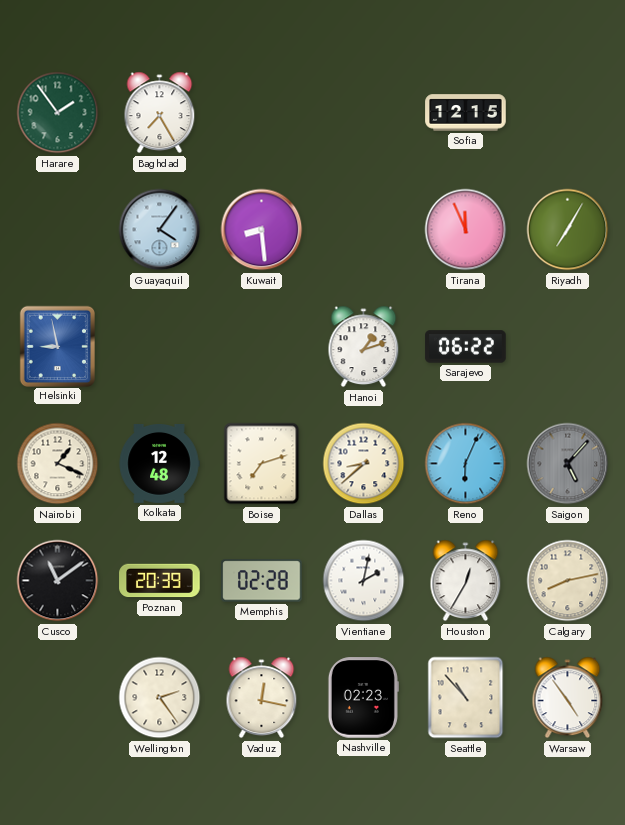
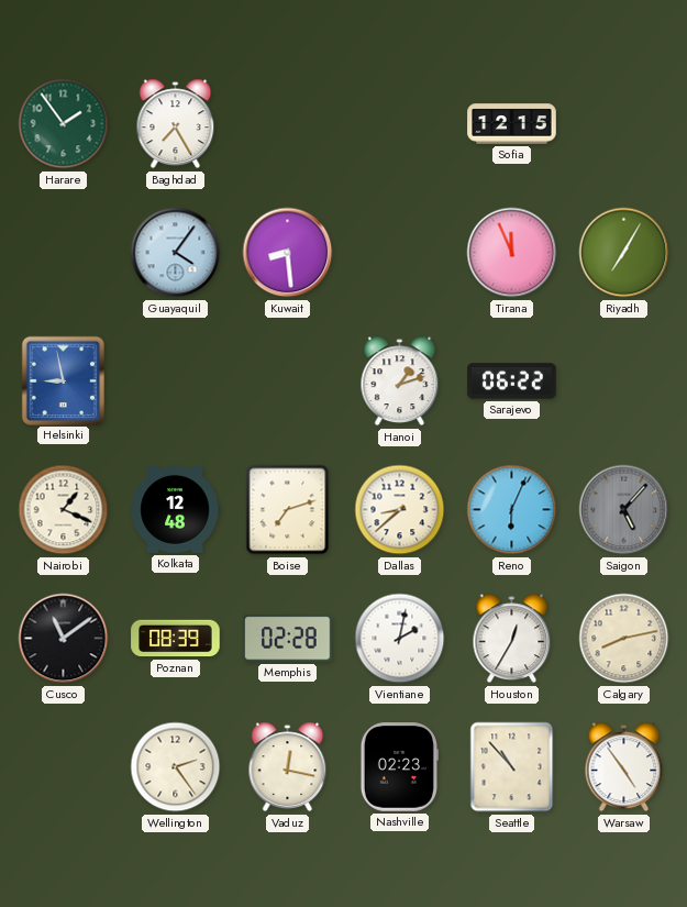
Poznan: 20:39 -> 08:39 (176, 639)
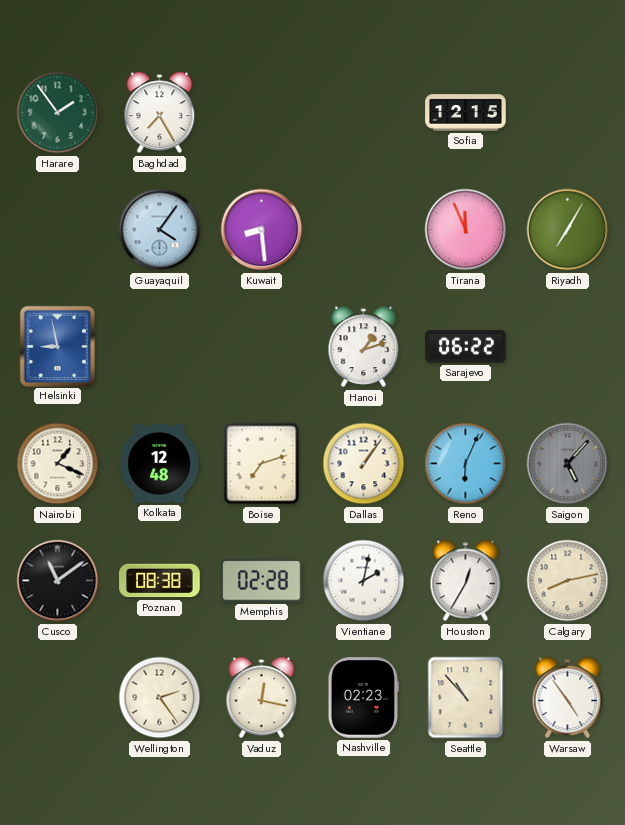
Dallas: 8:38 -> 1:06 (364, 464)
Poznan: 08:39 -> 08:38 (160, 581)
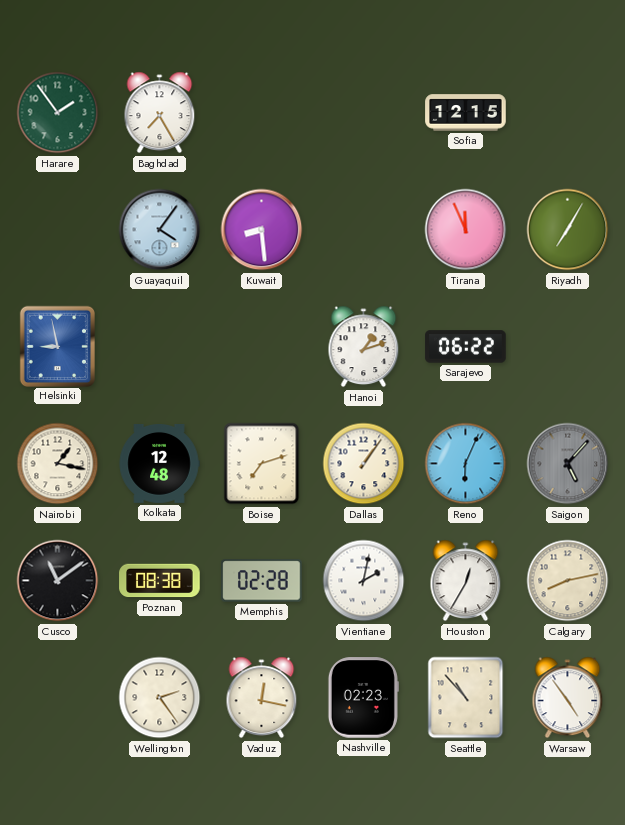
Nairobi: 1:19 -> 1:17 (58, 464)
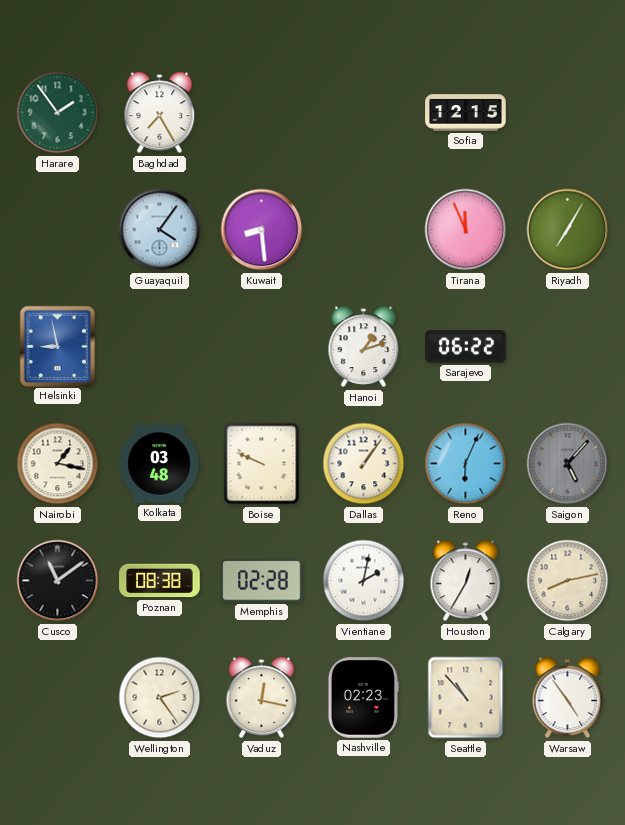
Kolkata: 12:48 -> 03:48 (159, 464)
Boise: 7:12 -> 9:49 (262, 464)
